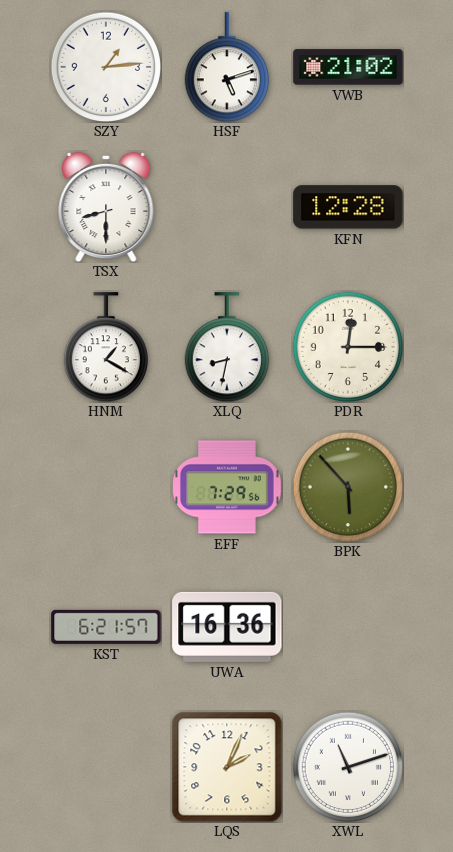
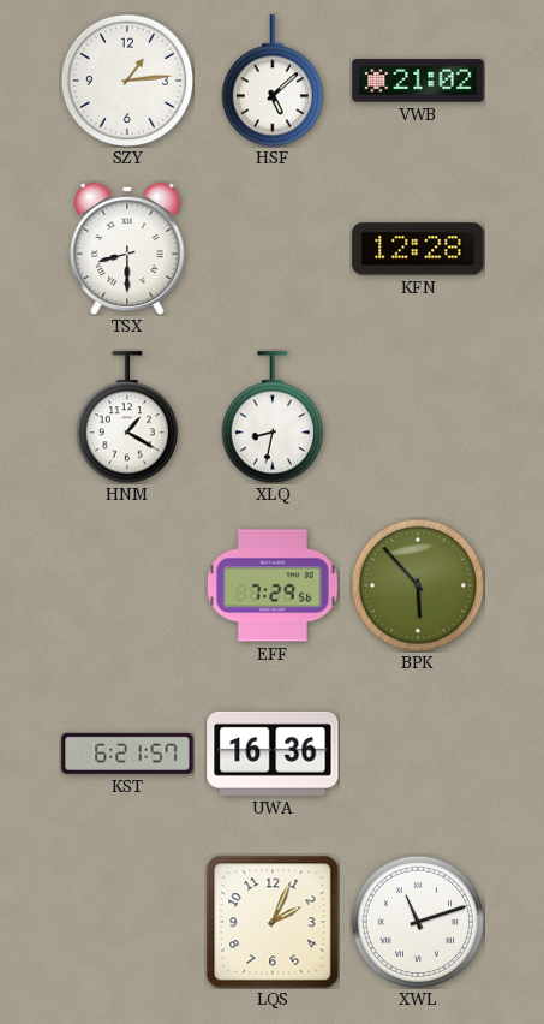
HSF: 5:12 -> 5:08 (273, 81)
PDR: 12:15 -> none (347, 346)
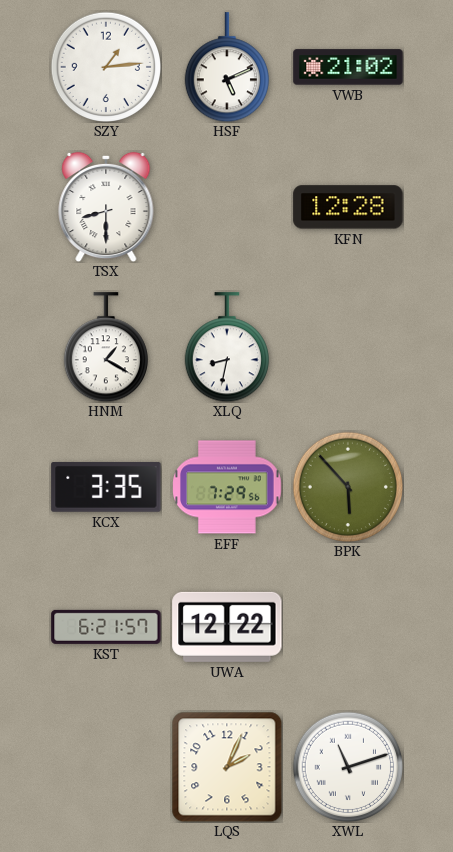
HSF: 5:08 -> 5:11 (227, 67)
KCX: none -> 3:35 (106, 487)
UWA: 16:36 -> 12:22 (227, 627)
